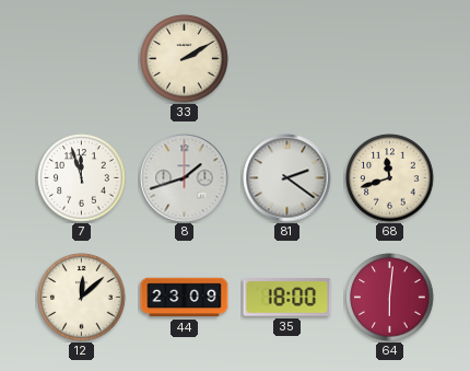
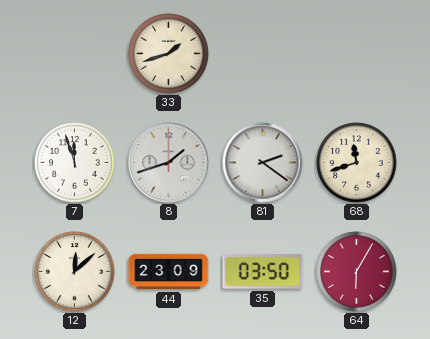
33: 2:10 -> 1:42 (169, 54)
35: 18:00 -> 03:50 (263, 272)
64: 6:01 -> 6:05 (357, 272)
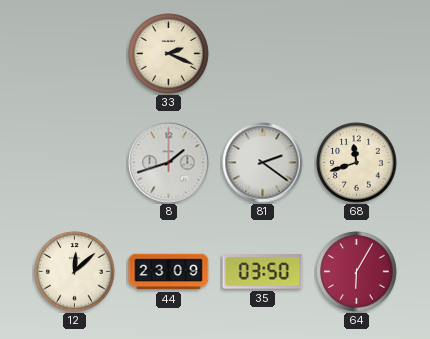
33: 1:42 -> 2:19 (169, 54)
7: 11:57 -> none (75, 163)
